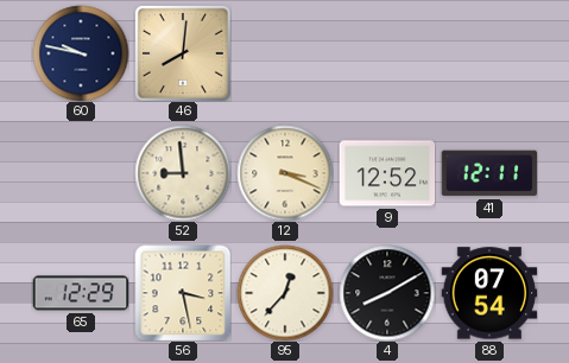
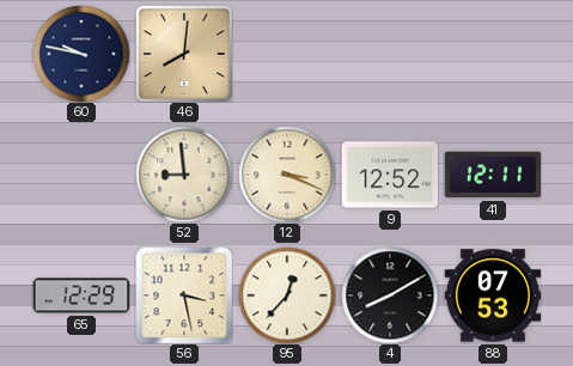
88: 07:54 -> 07:53 (493, 295)
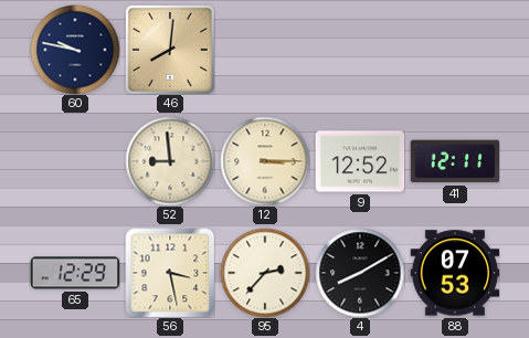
12: 3:19 -> 3:15 (265, 161)
95: 12:37 -> 2:37 (265, 273)
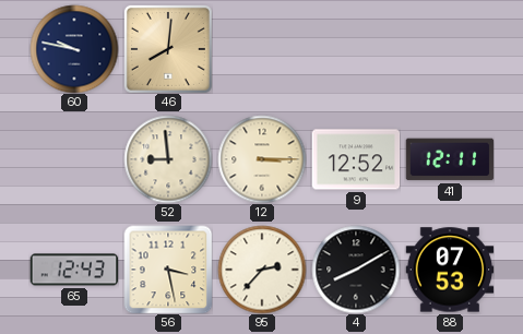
65: 12:29 -> 12:43 (74, 270)
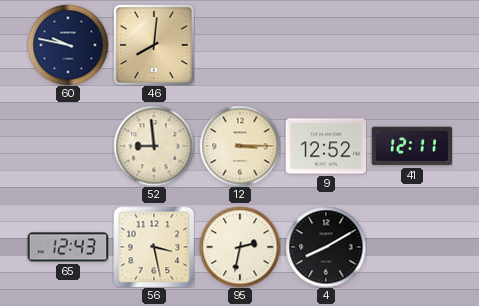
95: 2:37 -> 2:32 (240, 247)
88: 07:53 -> none (450, 270)
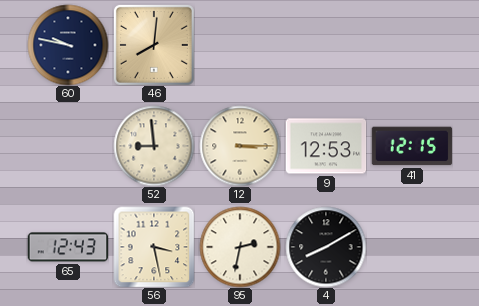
9: 12:52 -> 12:53 (326, 146)
41: 12:11 -> 12:15 (412, 146)
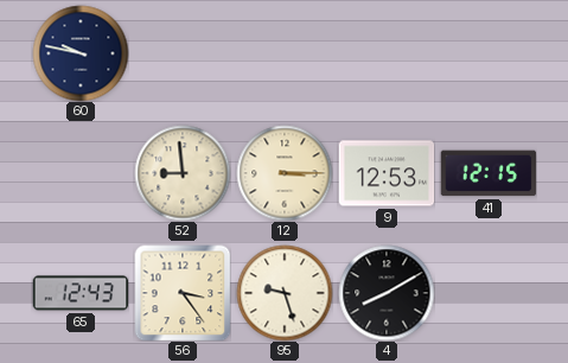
46: 8:01 -> none (154, 45)
56: 3:28 -> 3:24 (183, 293)
95: 2:32 -> 9:27 (285, 293)
